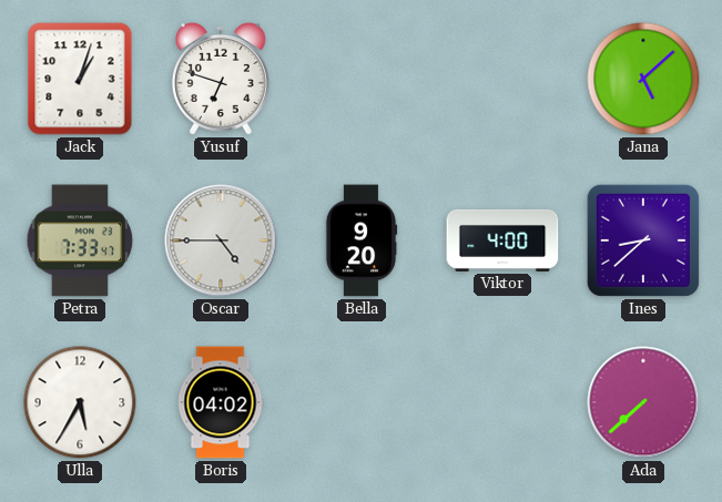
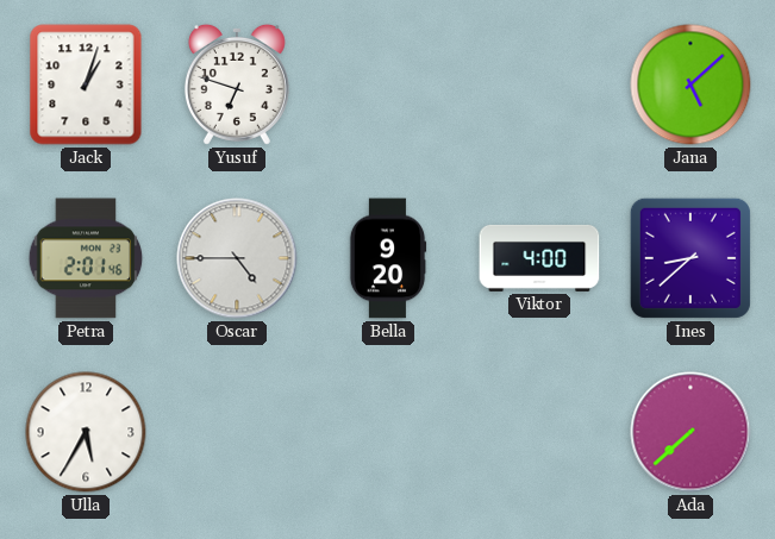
Petra: 7:33 -> 2:01 (86, 258)
Boris: 04:02 -> none (221, 402)
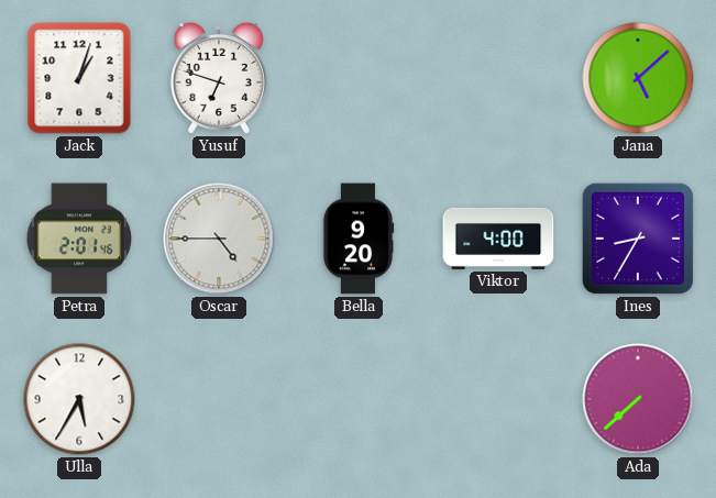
Ines: 8:38 -> 8:35 (638, 239)
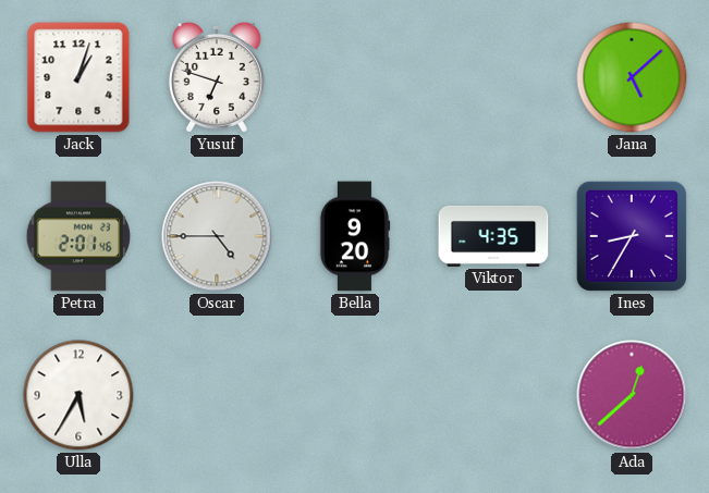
Viktor: 4:00 -> 4:35 (493, 236)
Ada: 7:38 -> 12:38 (632, 395)
